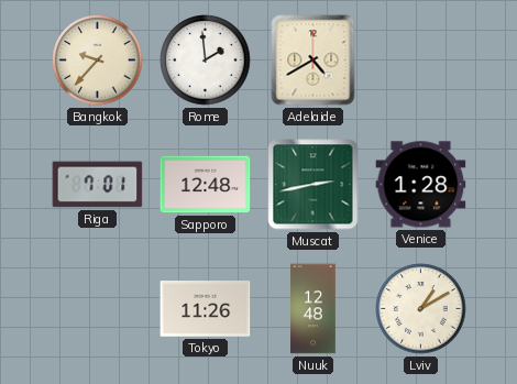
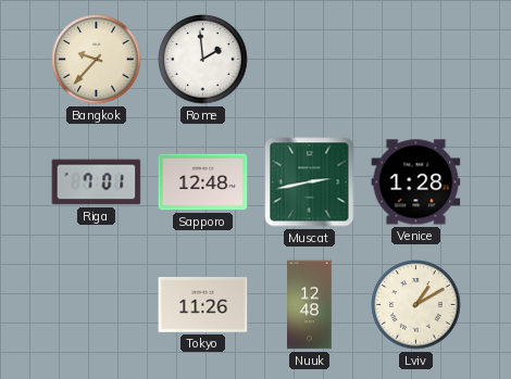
Adelaide: 4:40 -> none (313, 61)
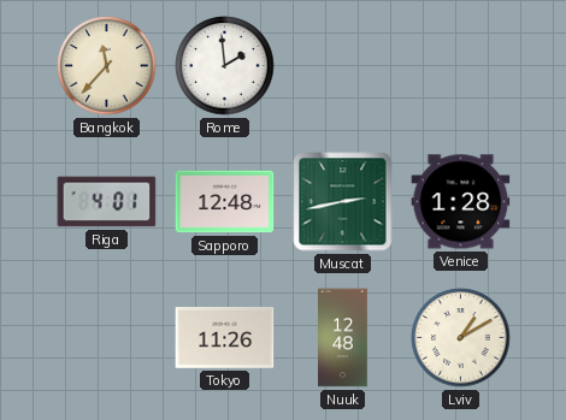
Bangkok: 9:37 -> 11:37 (107, 66)
Riga: 7:01 -> 4:01 (107, 202)
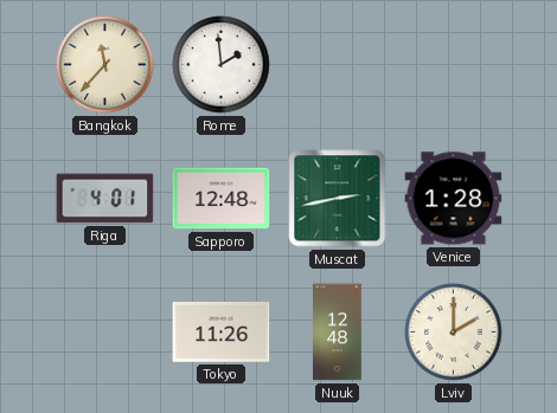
Lviv: 1:10 -> 2:00 (454, 333)
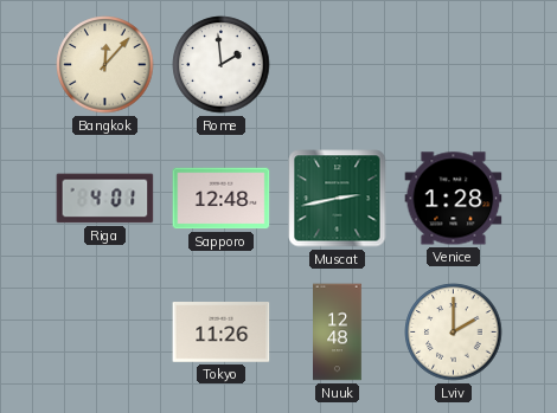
Bangkok: 11:37 -> 12:07 (105, 65)
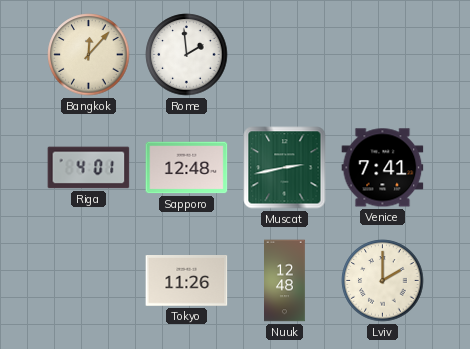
Venice: 1:28 -> 7:41 (383, 168)
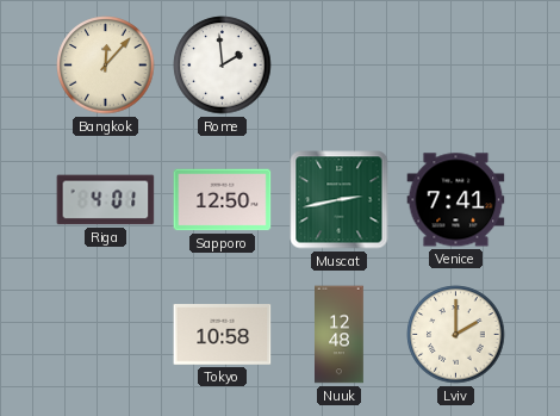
Sapporo: 12:48 -> 12:50 (223, 200)
Tokyo: 11:26 -> 10:58 (223, 335)
